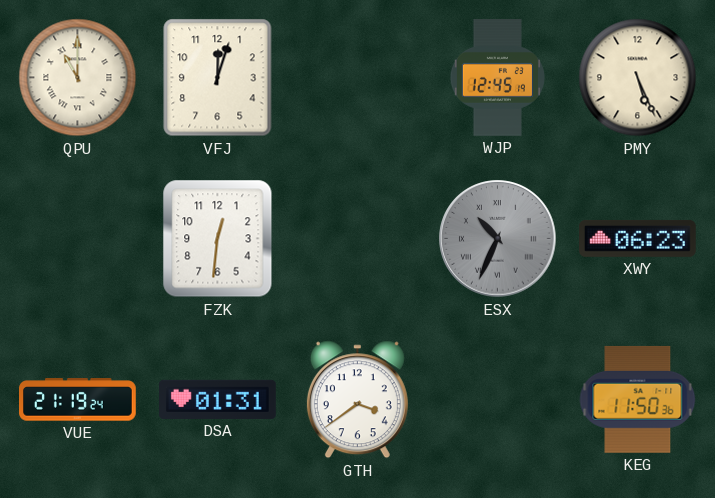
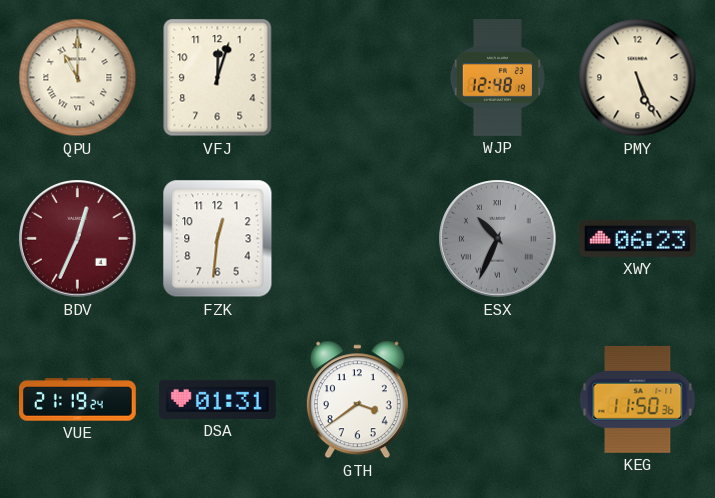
WJP: 12:45 -> 12:48 (497, 78)
BDV: none -> 12:34 (78, 239)
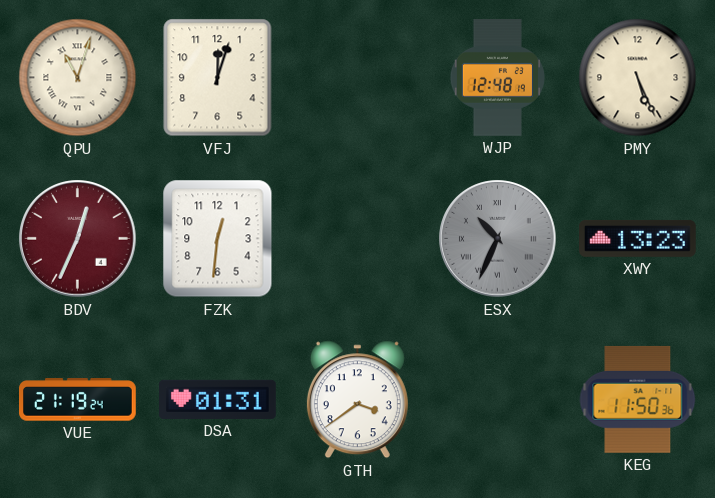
QPU: 11:00 -> 11:03 (78, 78)
XWY: 06:23 -> 13:23 (638, 238)
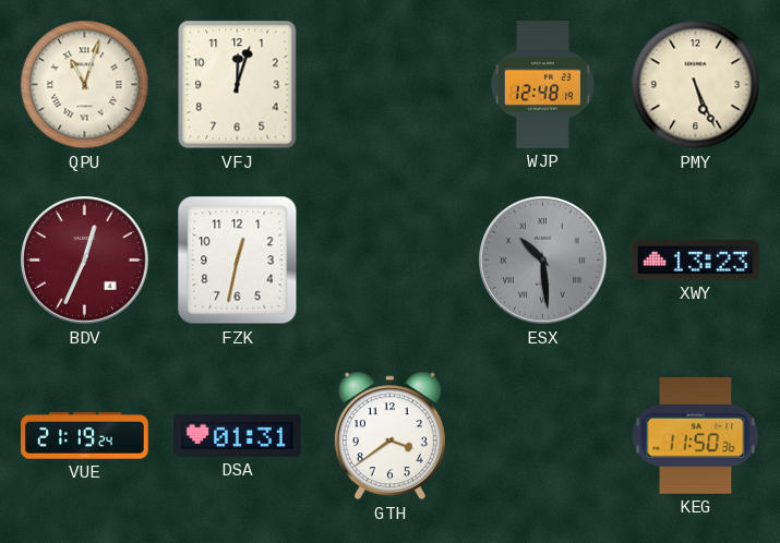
FZK: 12:31 -> 12:32 (238, 261)
ESX: 10:34 -> 10:29 (543, 261)
